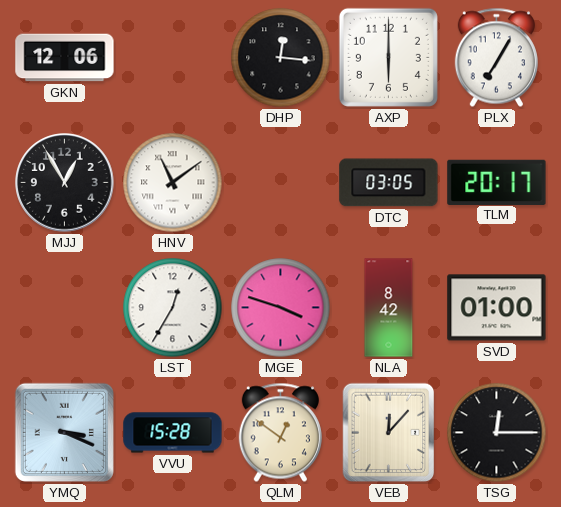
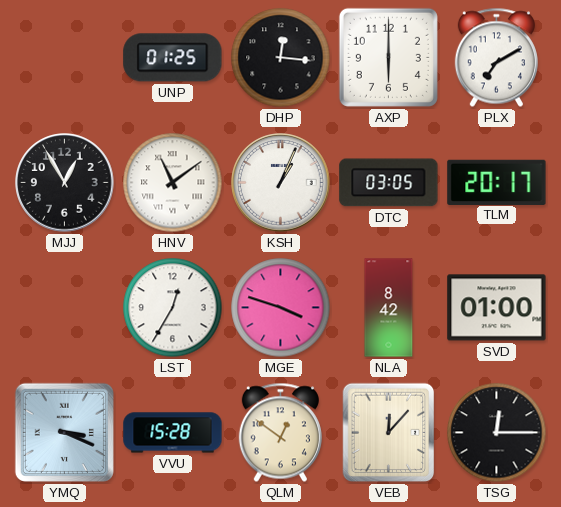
GKN: 12:06 -> none (65, 58)
UNP: none -> 01:25 (173, 58)
PLX: 7:05 -> 7:10 (496, 58)
KSH: none -> 1:04 (281, 183)
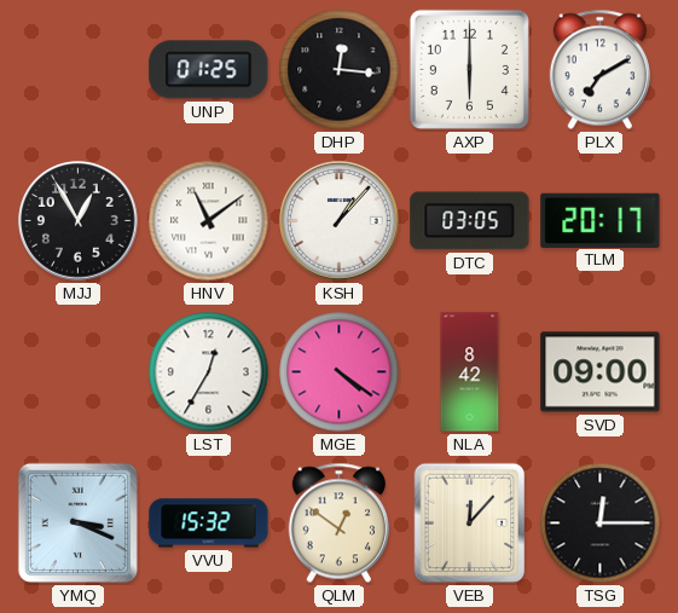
KSH: 1:04 -> 1:07 (340, 221)
MGE: 3:48 -> 4:21 (340, 372)
SVD: 01:00 -> 09:00 (601, 372)
VVU: 15:28 -> 15:32 (209, 524)
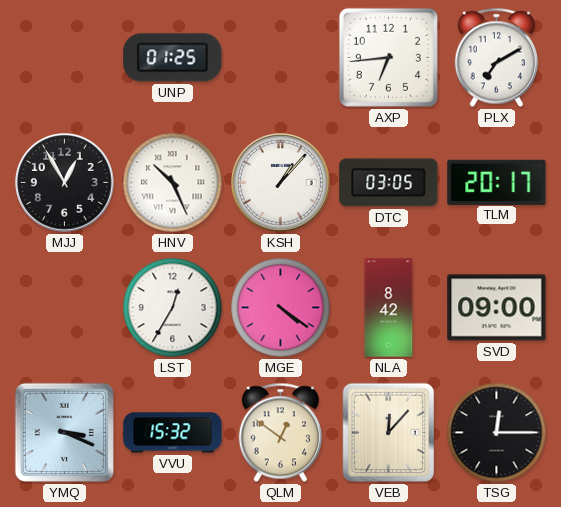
DHP: 12:16 -> none (340, 70)
AXP: 6:00 -> 6:44 (388, 57)
HNV: 11:09 -> 10:26 (173, 183)
